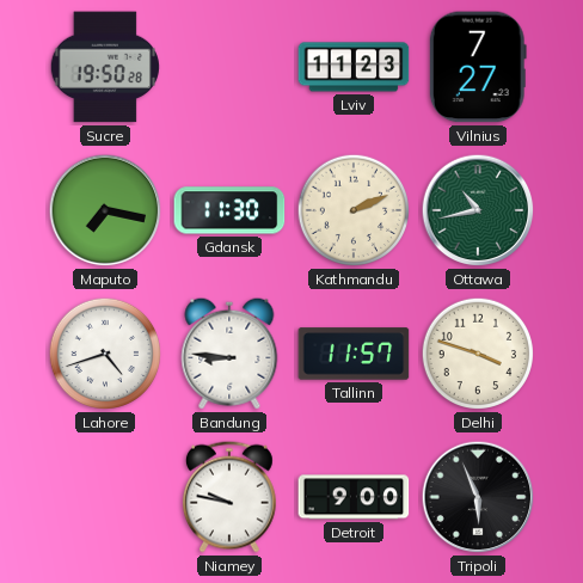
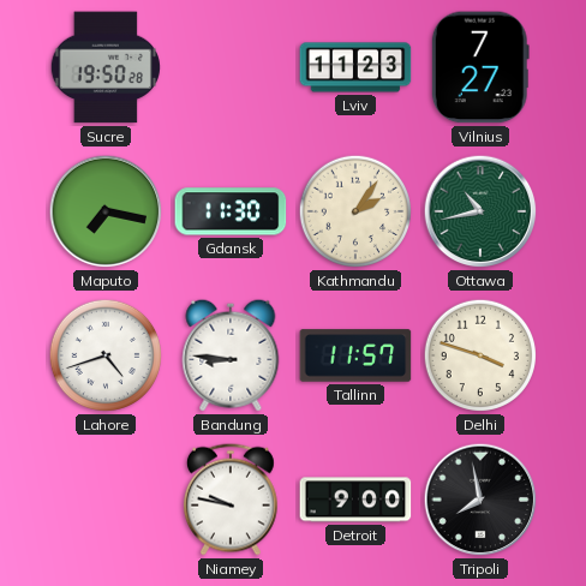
Kathmandu: 2:11 -> 2:06 (355, 211)
Tripoli: 5:56 -> 7:58 (480, 500)
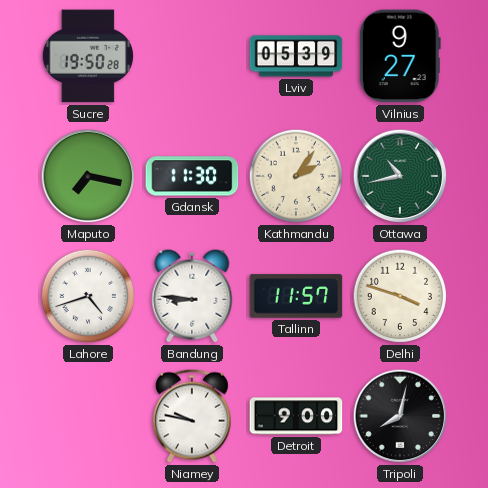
Lviv: 11:23 -> 05:39 (296, 56)
Vilnius: 7:27 -> 9:27 (400, 56)
Tripoli: 7:58 -> 8:02 (400, 416)
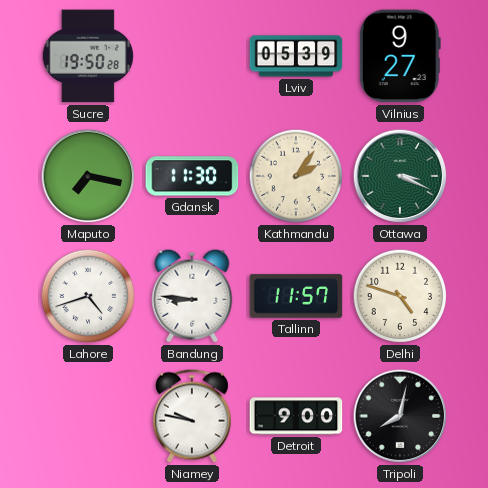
Ottawa: 10:43 -> 3:19 (400, 176)
Delhi: 3:48 -> 4:48 (400, 296)
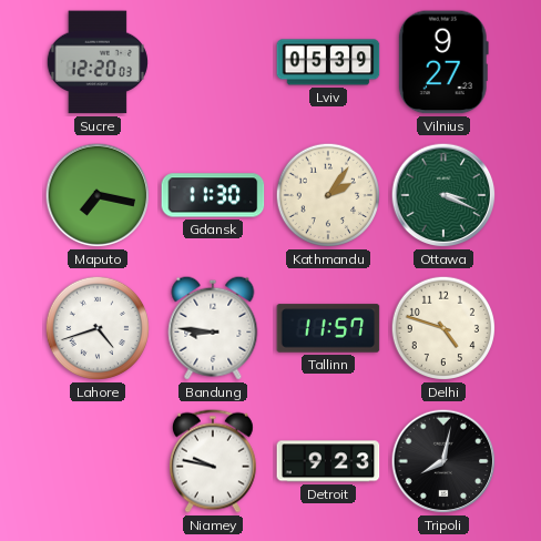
Sucre: 19:50 -> 12:20 (98, 62)
Detroit: 9:00 -> 9:23 (328, 461)
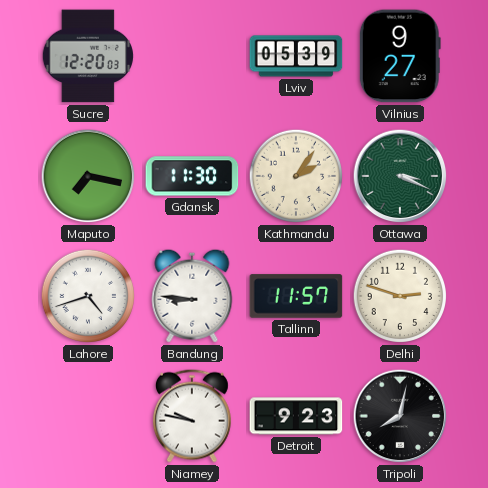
Delhi: 4:48 -> 2:48 (400, 296)
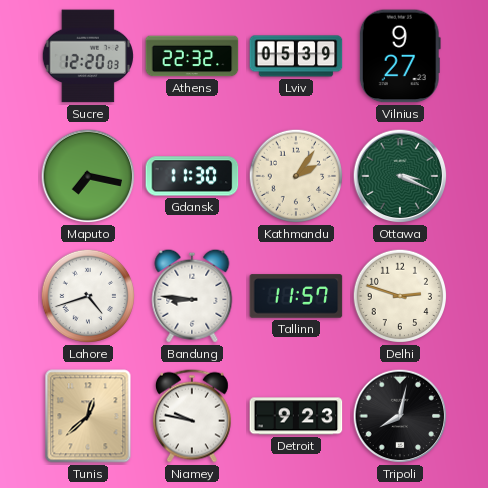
Athens: none -> 22:32 (192, 56)
Tunis: none -> 12:38 (88, 416)
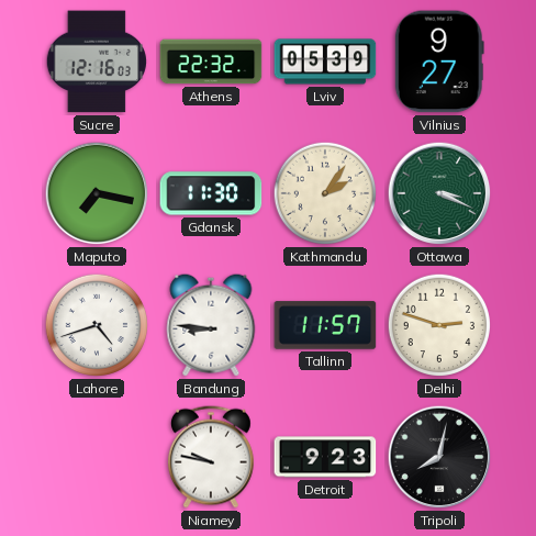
Sucre: 12:20 -> 12:16 (97, 62)
Tunis: 12:38 -> none (88, 416)
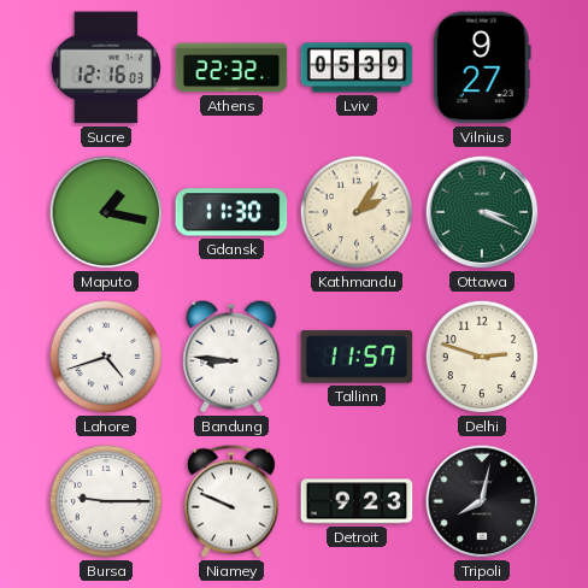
Maputo: 7:17 -> 1:17 (106, 212)
Bursa: none -> 9:15 (106, 501)
Niamey: 9:47 -> 9:49 (231, 501)
